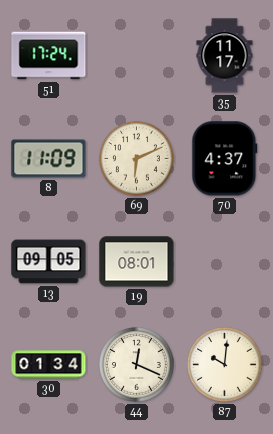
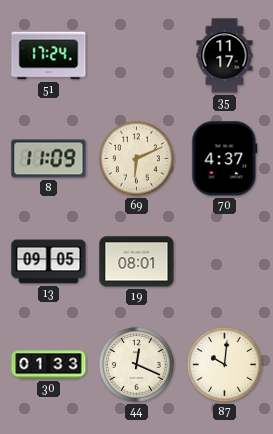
30: 01:34 -> 01:33 (49, 365)
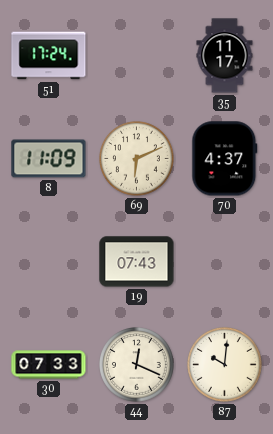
13: 09:05 -> none (49, 262)
19: 08:01 -> 07:43 (137, 262)
30: 01:33 -> 07:33 (49, 365)
